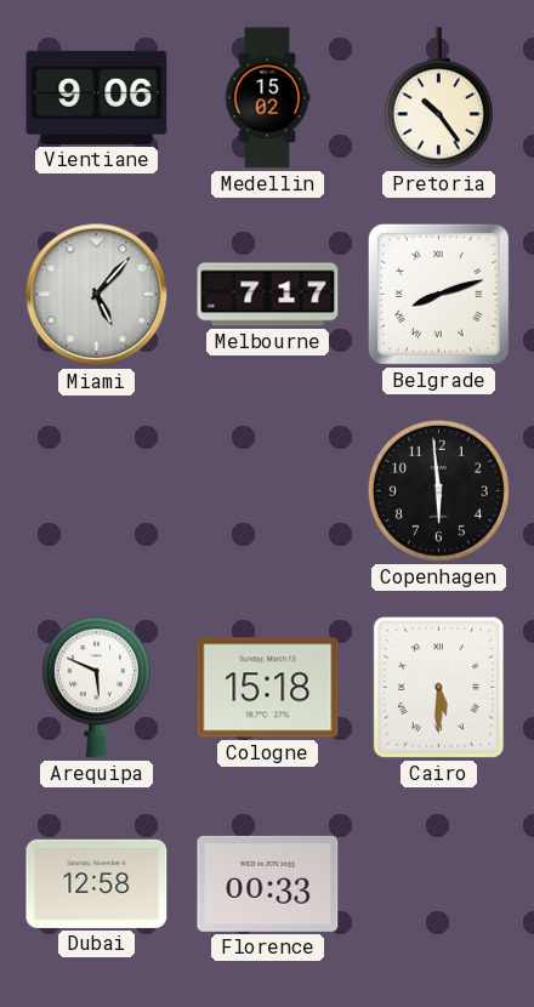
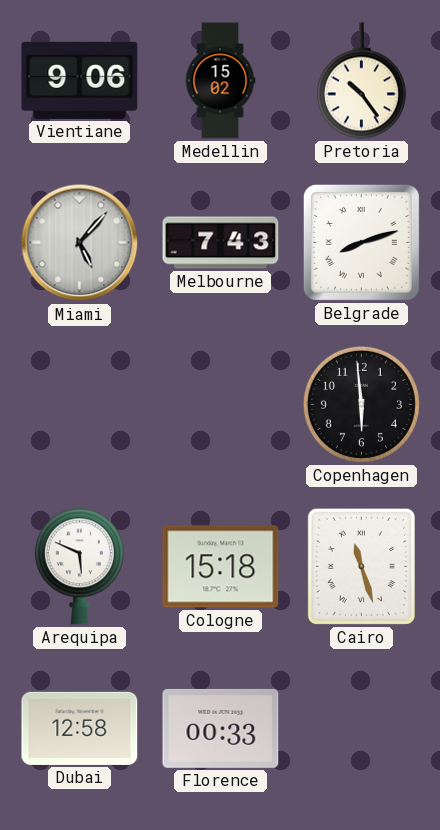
Melbourne: 7:17 -> 7:43 (221, 243)
Cairo: 5:30 -> 11:27 (361, 566)
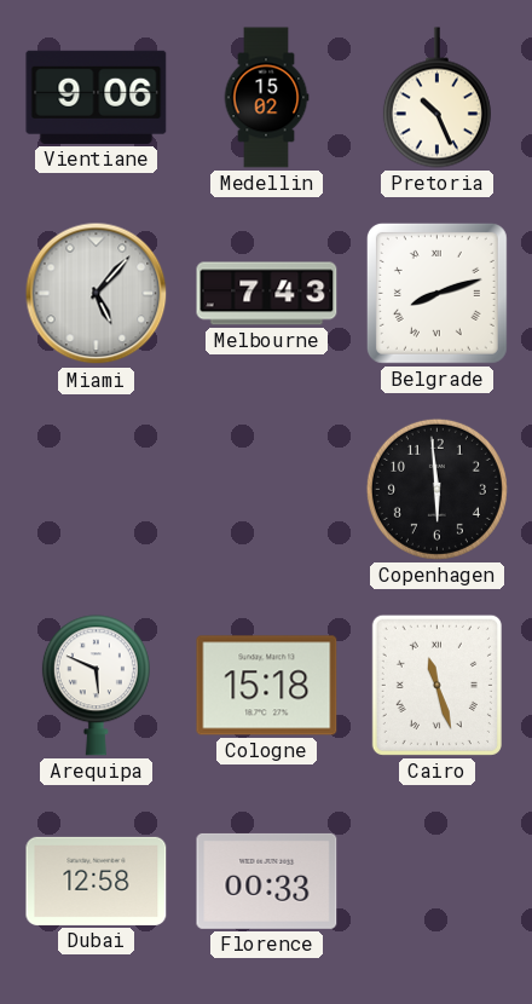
Pretoria: 10:24 -> 10:26 (436, 98)
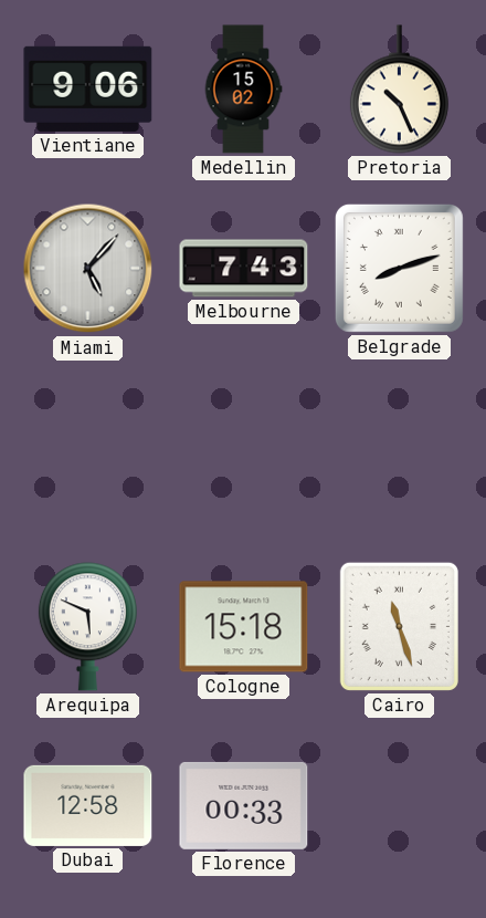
Copenhagen: 5:59 -> none (436, 489)
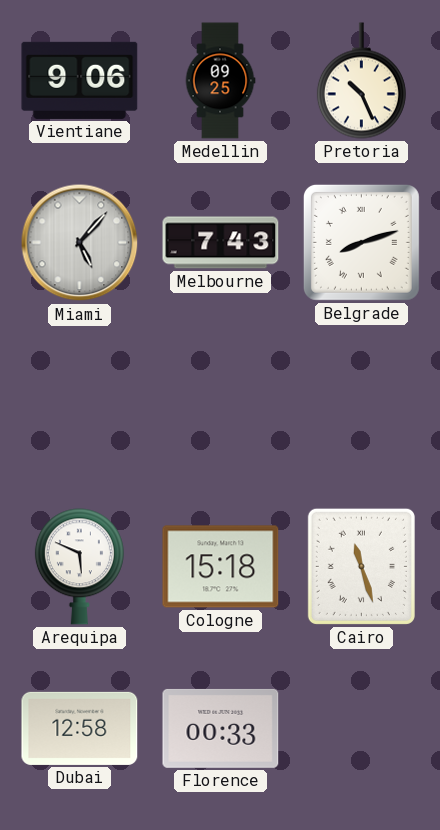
Medellin: 15:02 -> 09:25 (220, 81)
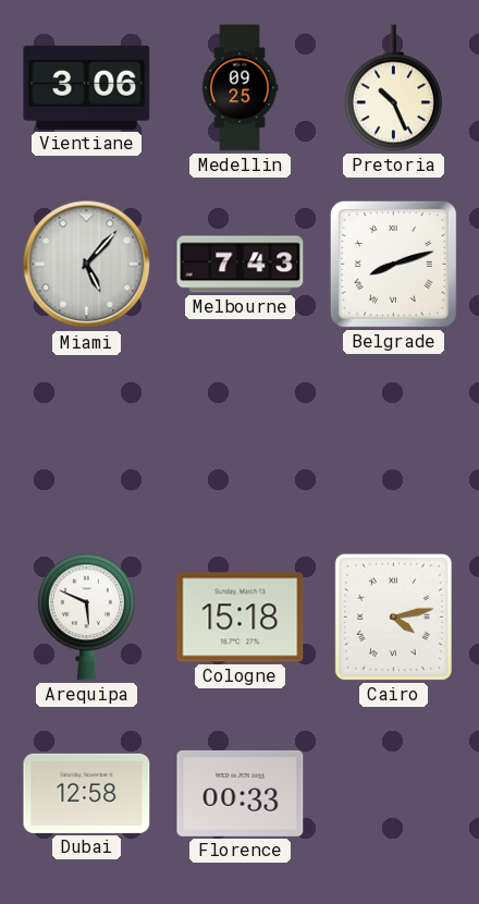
Vientiane: 9:06 -> 3:06 (87, 87)
Cairo: 11:27 -> 4:13 (393, 616)
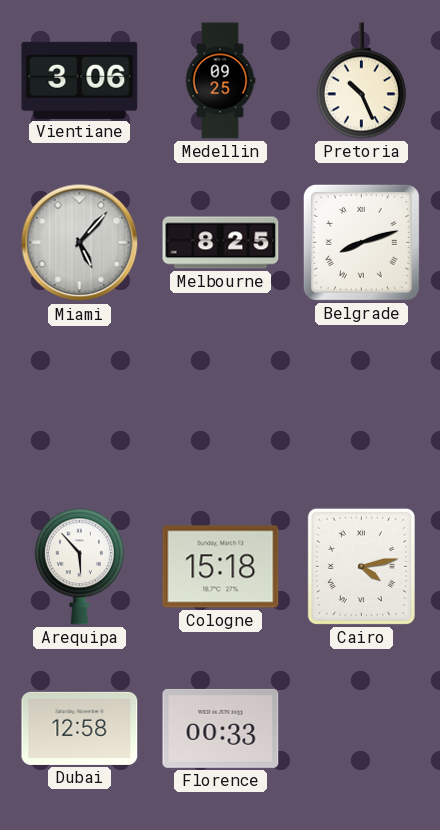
Melbourne: 7:43 -> 8:25 (221, 243)
Arequipa: 5:49 -> 5:53 (79, 567)
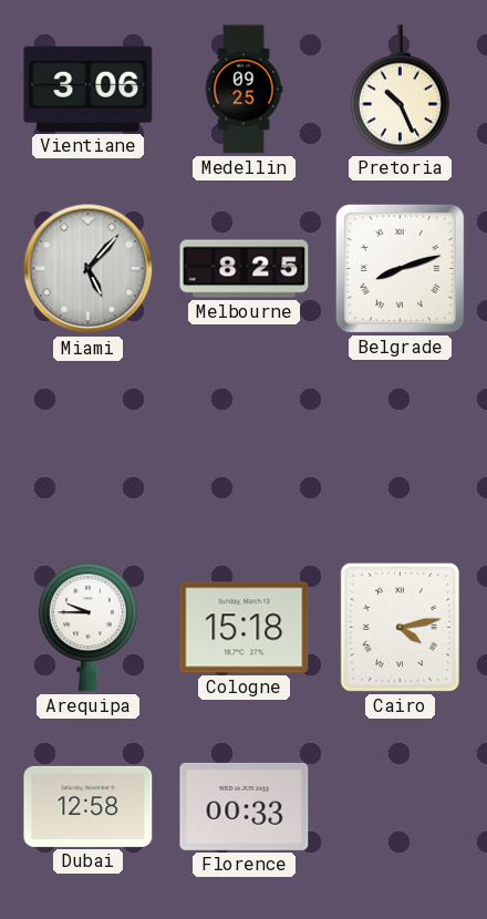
Arequipa: 5:53 -> 9:45 (87, 628)
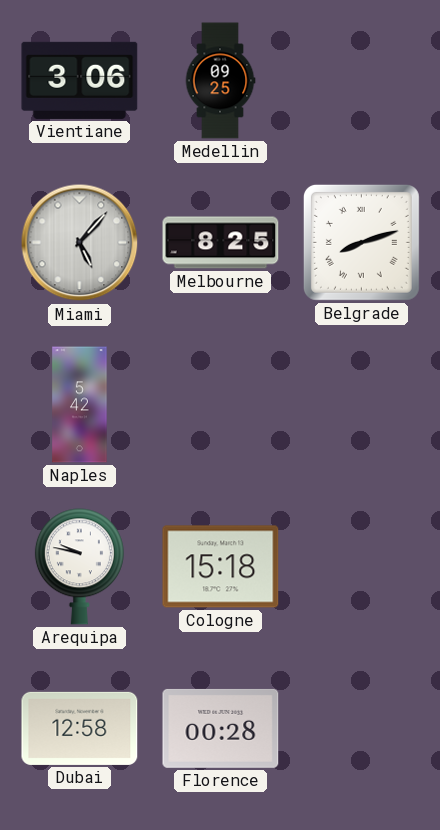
Pretoria: 10:26 -> none (400, 90)
Naples: none -> 5:42 (80, 405)
Arequipa: 9:45 -> 9:47 (79, 567)
Cairo: 4:13 -> none (400, 627)
Florence: 00:33 -> 00:28 (221, 728)
